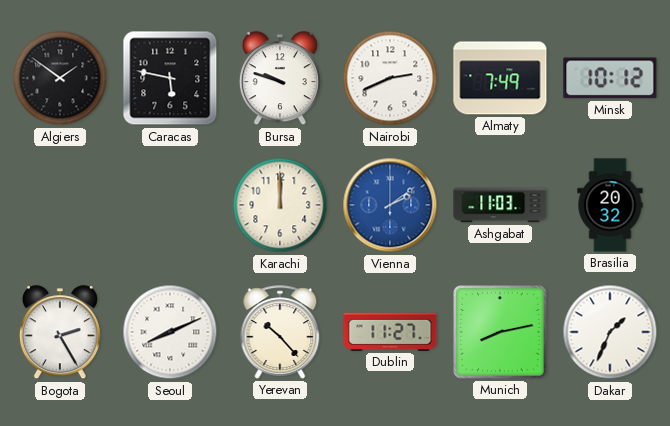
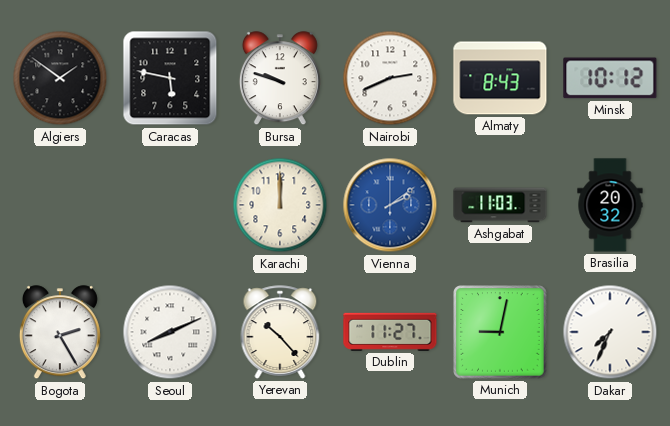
Almaty: 7:49 -> 8:43 (500, 78)
Munich: 8:13 -> 9:02 (500, 332)
Dakar: 1:34 -> 7:34 (610, 332)
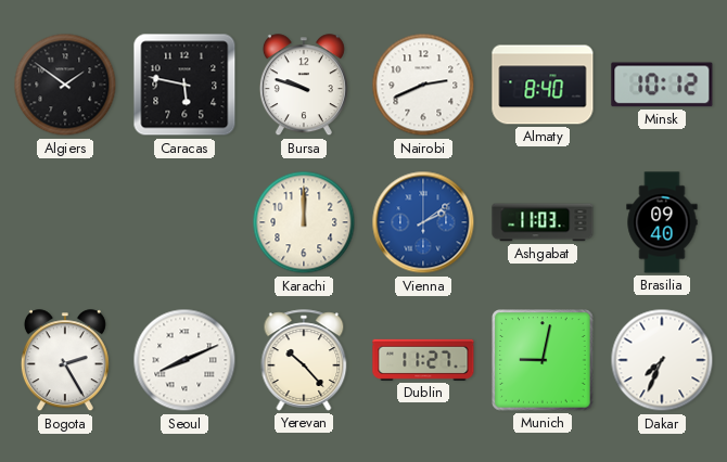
Almaty: 8:43 -> 8:40 (543, 85)
Brasilia: 20:32 -> 09:40 (662, 222)
